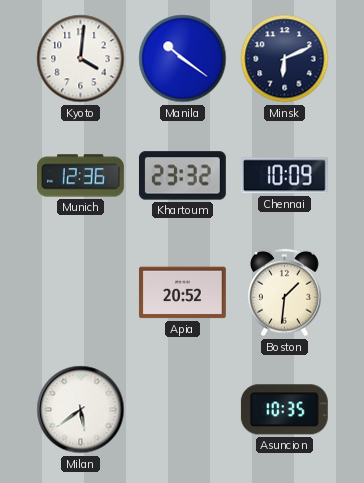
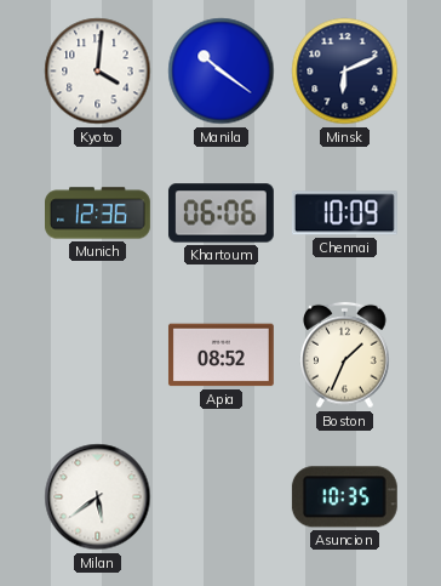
Khartoum: 23:32 -> 06:06 (220, 214)
Apia: 20:52 -> 08:52 (220, 355)
Boston: 1:31 -> 1:34 (345, 355)
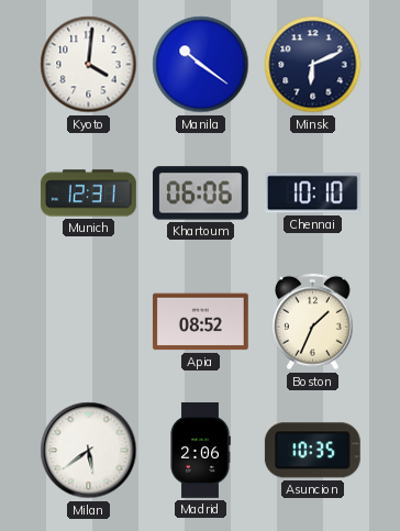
Munich: 12:36 -> 12:31 (89, 193)
Chennai: 10:09 -> 10:10 (312, 193)
Madrid: none -> 2:06 (200, 451)
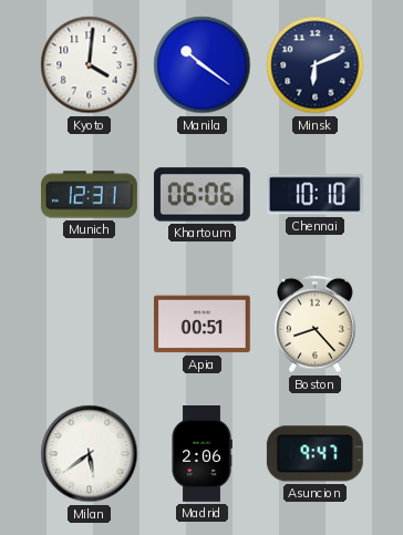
Apia: 08:52 -> 00:51 (201, 325)
Boston: 1:34 -> 8:23 (316, 325)
Asuncion: 10:35 -> 9:47 (314, 454)
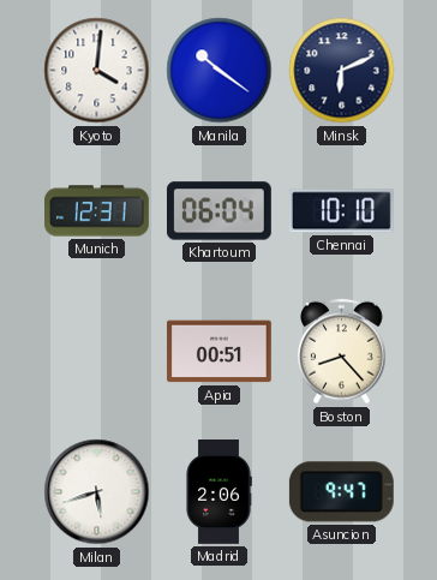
Khartoum: 06:06 -> 06:04 (218, 211)
Milan: 5:39 -> 5:42 (97, 492)
